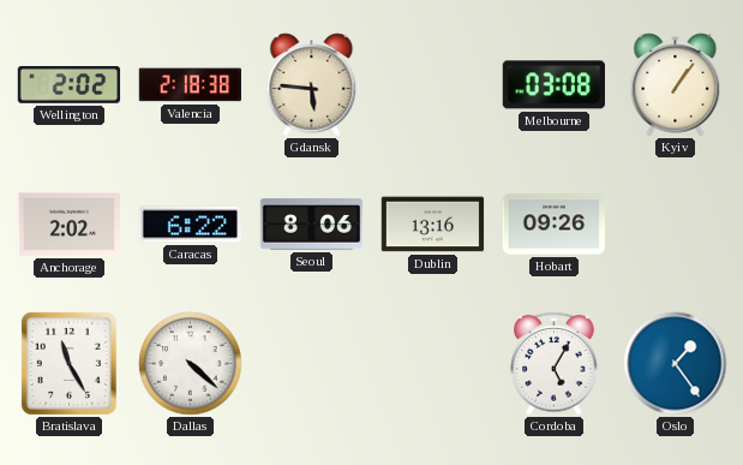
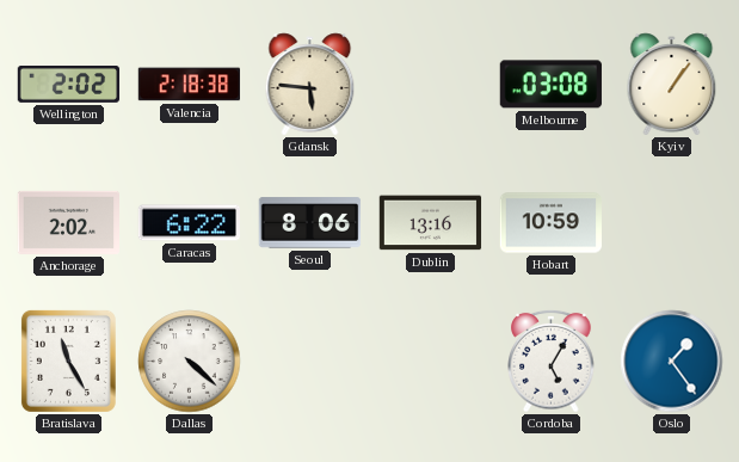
Hobart: 09:26 -> 10:59 (552, 223)
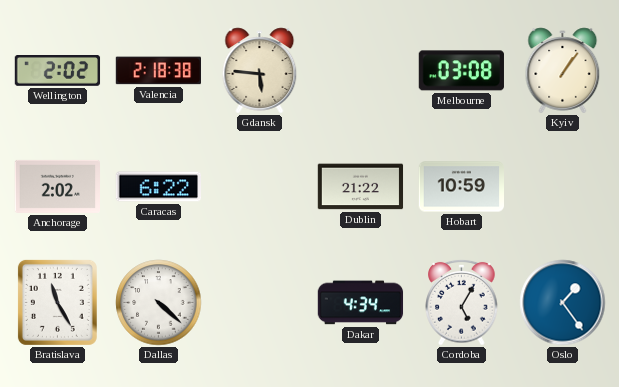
Seoul: 8:06 -> none (310, 223)
Dublin: 13:16 -> 21:22 (361, 187)
Dakar: none -> 4:34 (361, 303)
